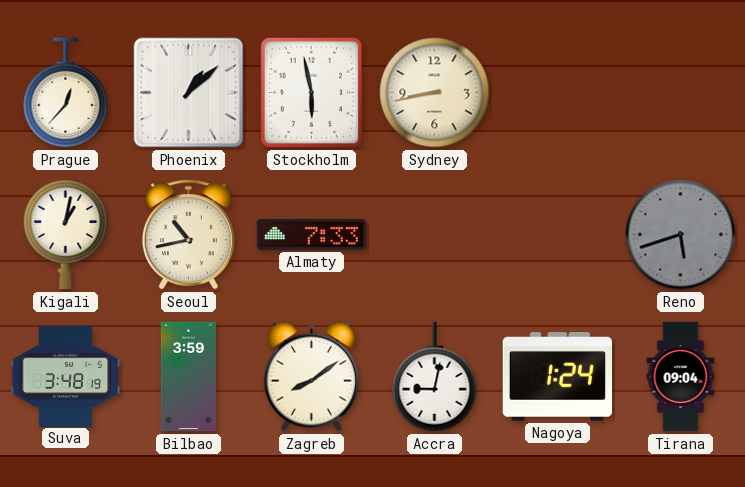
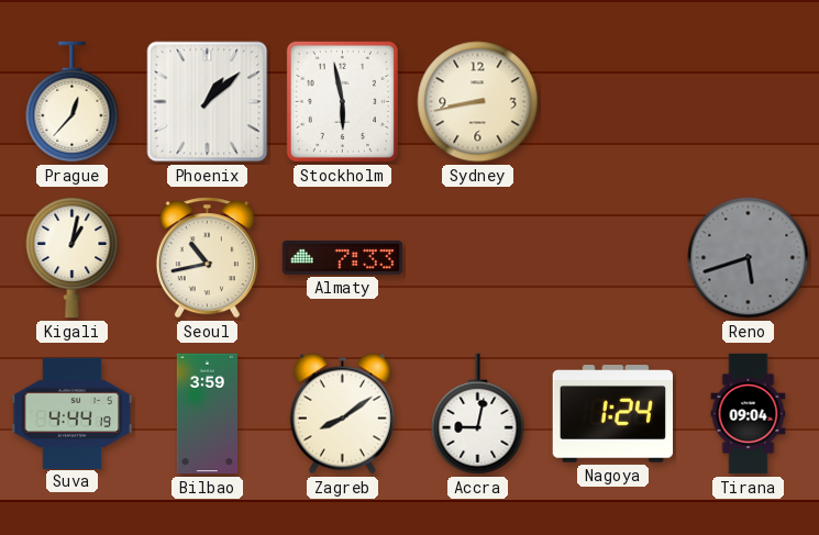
Suva: 3:48 -> 4:44 (73, 413)
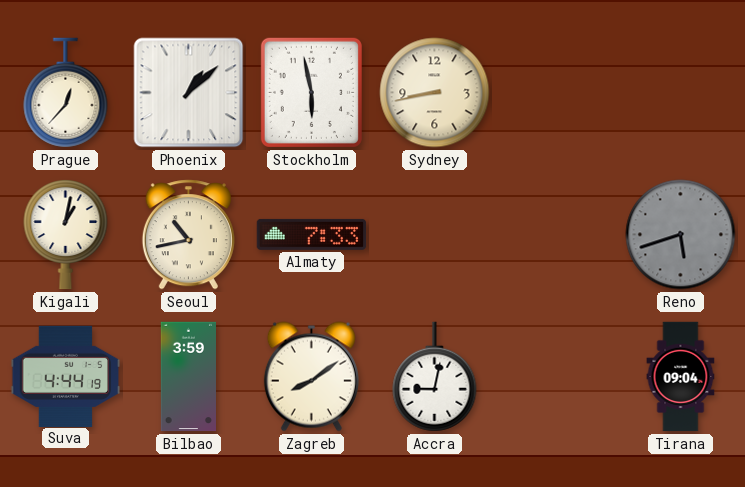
Nagoya: 1:24 -> none (612, 414)
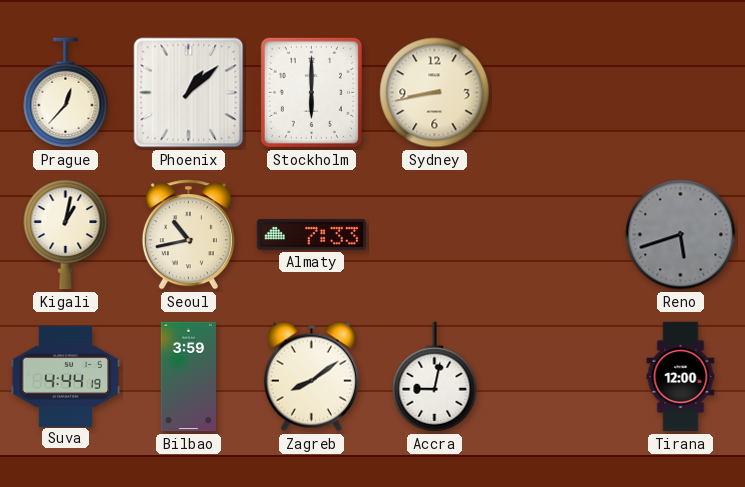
Stockholm: 5:58 -> 6:00 (311, 92)
Tirana: 09:04 -> 12:00 (681, 377)
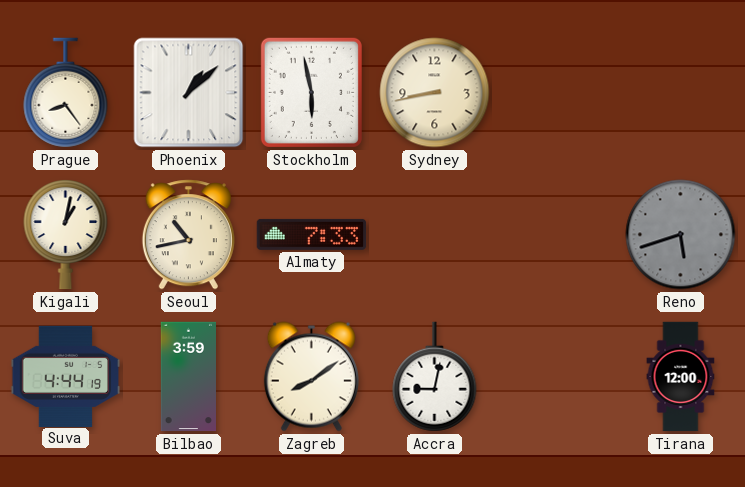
Prague: 12:37 -> 8:24 (66, 93)
Stockholm: 6:00 -> 5:58 (311, 92)
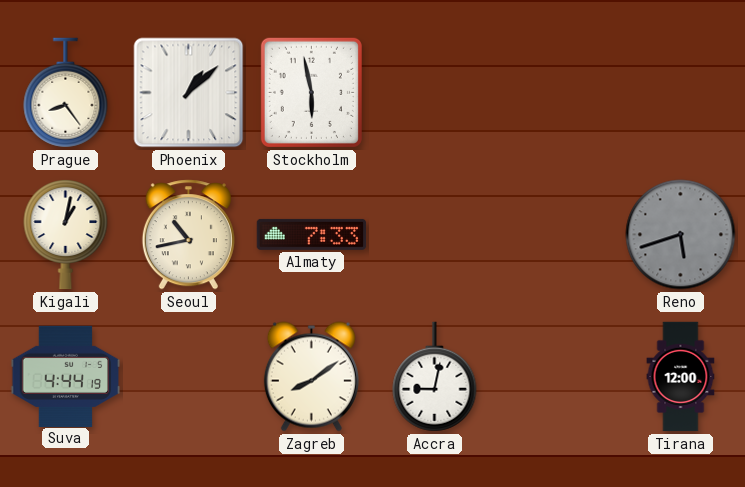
Sydney: 8:43 -> none (435, 93)
Bilbao: 3:59 -> none (188, 377)
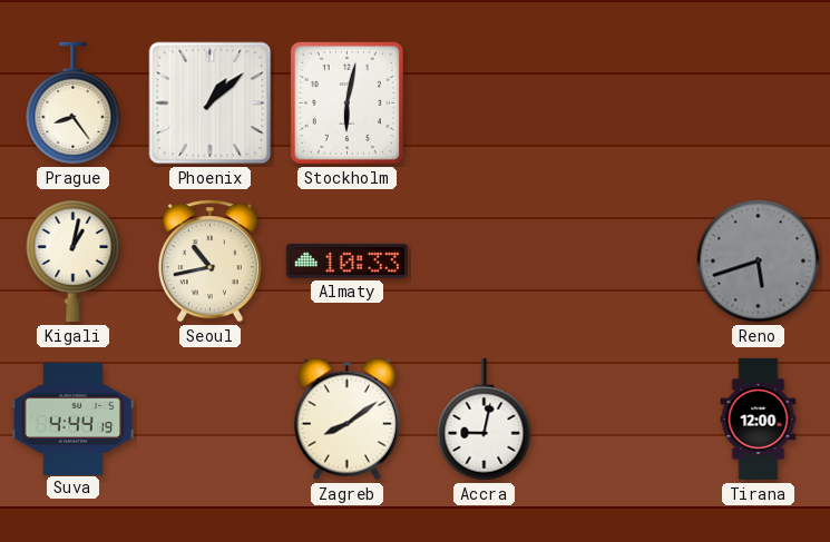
Stockholm: 5:58 -> 6:02 (346, 102)
Almaty: 7:33 -> 10:33 (348, 260)
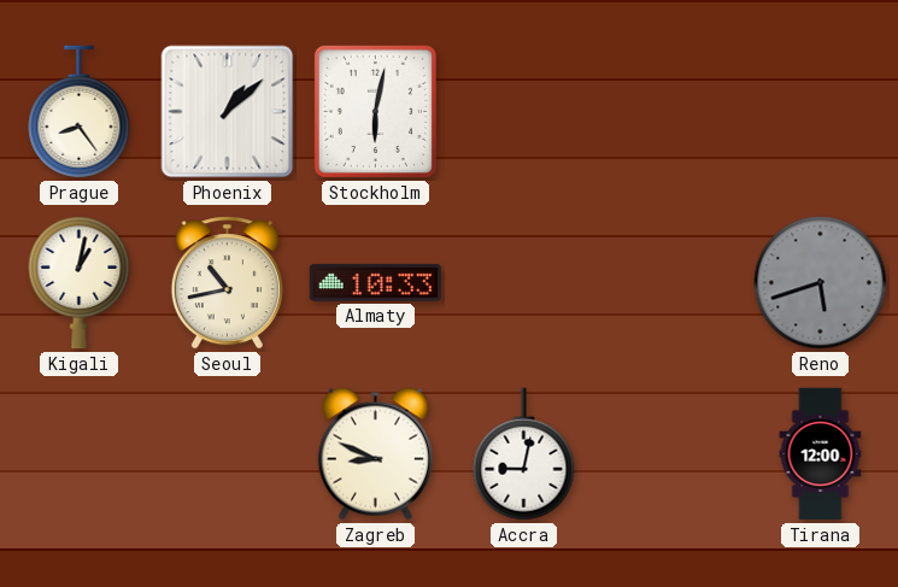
Suva: 4:44 -> none (74, 418)
Zagreb: 8:09 -> 8:49 (375, 454)
